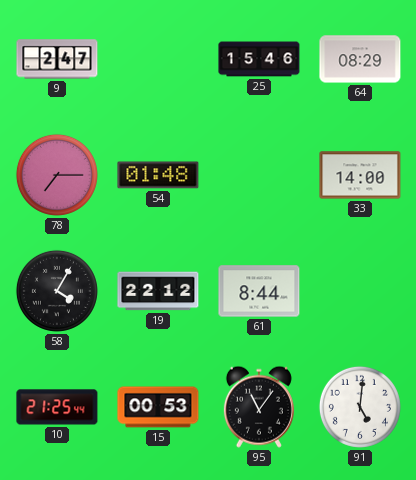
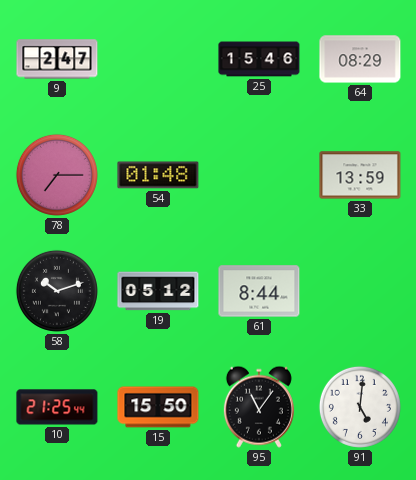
33: 14:00 -> 13:59 (360, 175)
58: 4:05 -> 10:12 (57, 291)
19: 22:12 -> 05:12 (158, 291)
15: 00:53 -> 15:50 (158, 407)
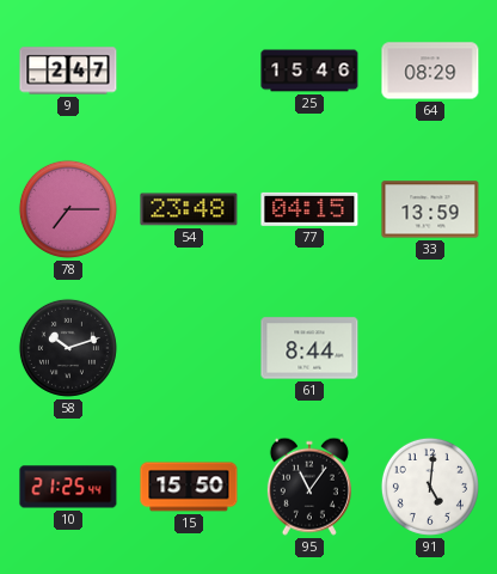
54: 01:48 -> 23:48 (189, 209)
77: none -> 04:15 (309, 209)
19: 05:12 -> none (158, 291)
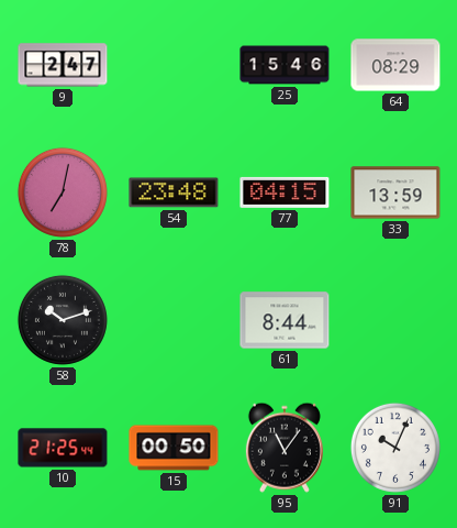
78: 7:15 -> 7:02 (63, 193)
15: 15:50 -> 00:50 (174, 448)
91: 5:01 -> 10:04 (395, 448)
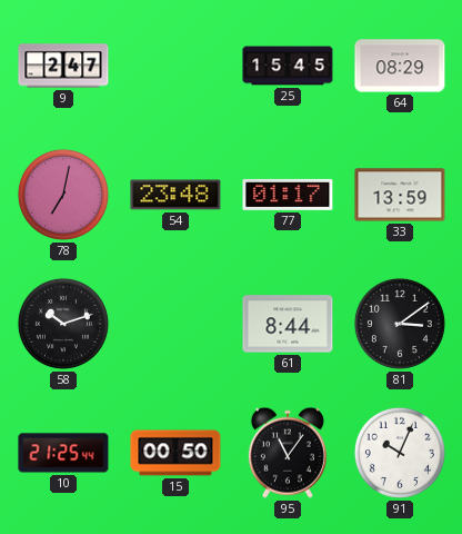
25: 15:46 -> 15:45 (288, 66)
77: 04:15 -> 01:17 (288, 195)
81: none -> 3:09 (400, 324)
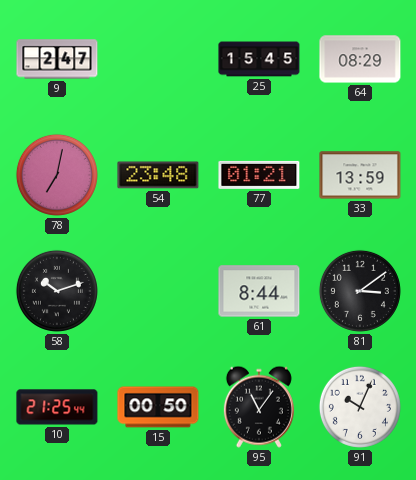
77: 01:17 -> 01:21 (259, 175)
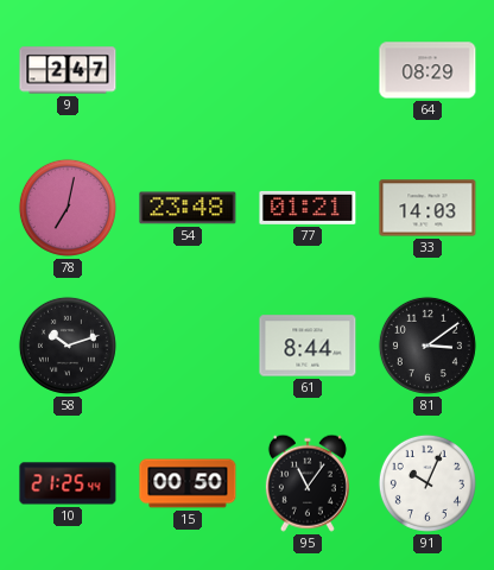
25: 15:45 -> none (259, 59)
33: 13:59 -> 14:03 (427, 208)
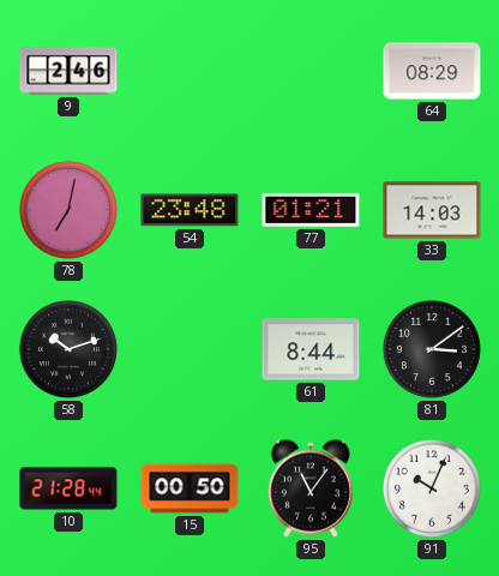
9: 2:47 -> 2:46 (68, 71)
10: 21:25 -> 21:28 (68, 488)
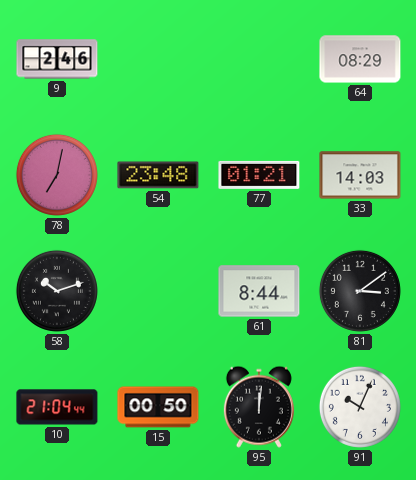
10: 21:28 -> 21:04 (57, 407)
95: 11:06 -> 12:01 (259, 407)
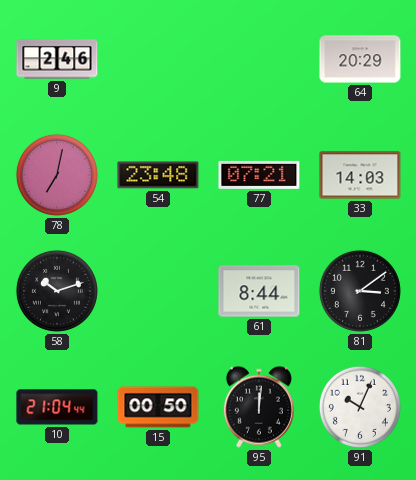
64: 08:29 -> 20:29 (360, 59)
77: 01:21 -> 07:21 (259, 175)
